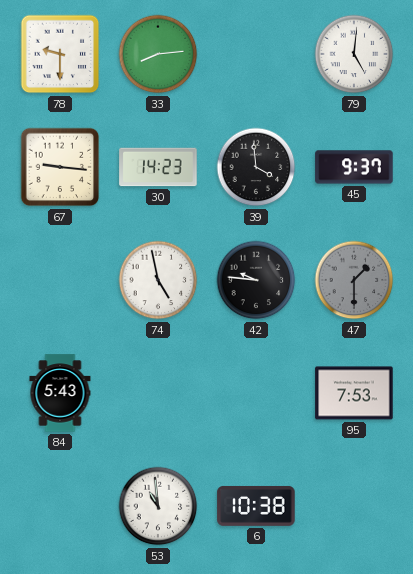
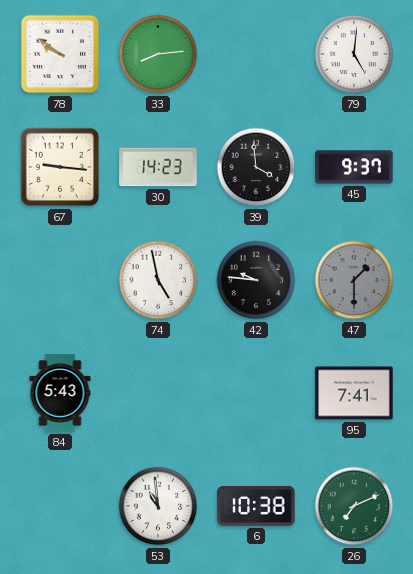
78: 9:30 -> 9:51 (60, 54)
95: 7:53 -> 7:41 (354, 393)
26: none -> 7:11 (354, 506)
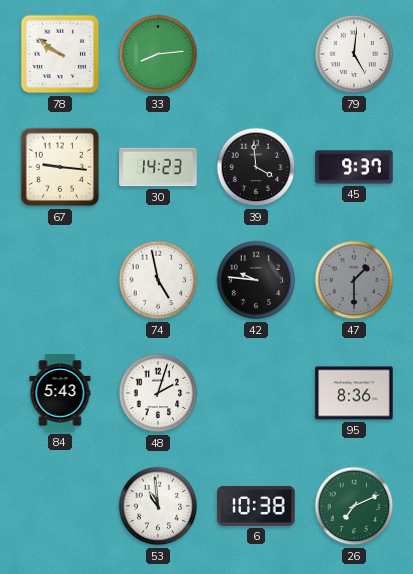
48: none -> 2:03 (158, 393)
95: 7:41 -> 8:36 (354, 393)
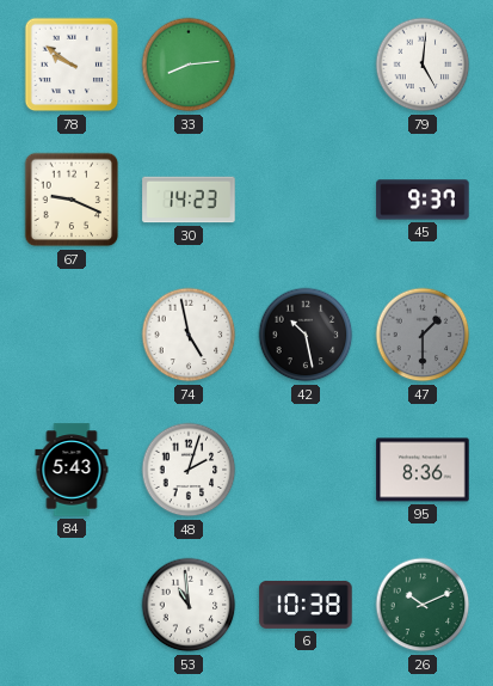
67: 9:16 -> 9:19 (72, 200)
39: 3:59 -> none (256, 167)
42: 9:46 -> 10:28 (306, 335)
26: 7:11 -> 10:11 (423, 605)
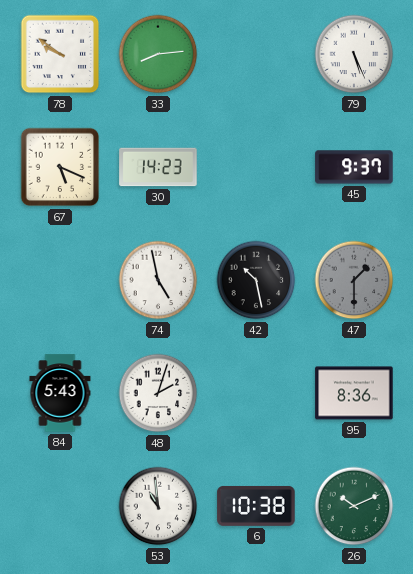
79: 5:01 -> 5:26 (354, 54)
67: 9:19 -> 5:19 (60, 167)
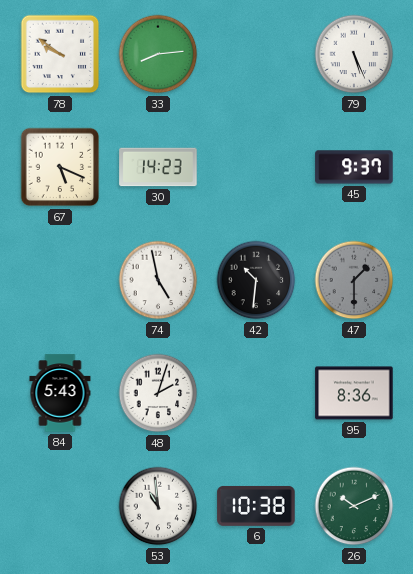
42: 10:28 -> 10:31 (256, 280)
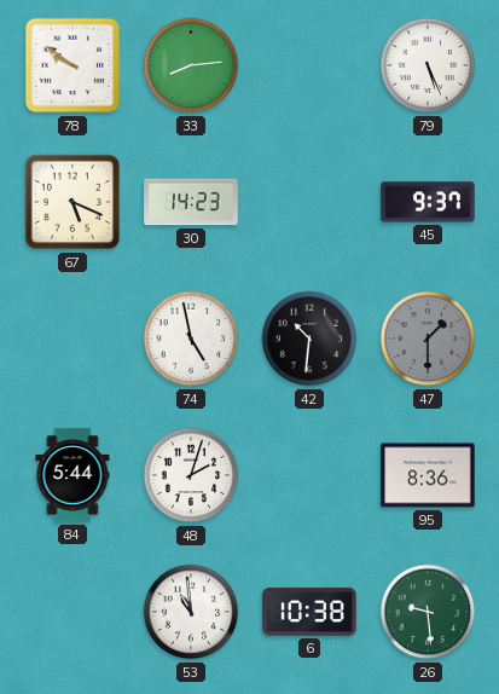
84: 5:43 -> 5:44 (72, 475)
26: 10:11 -> 9:29 (428, 612)
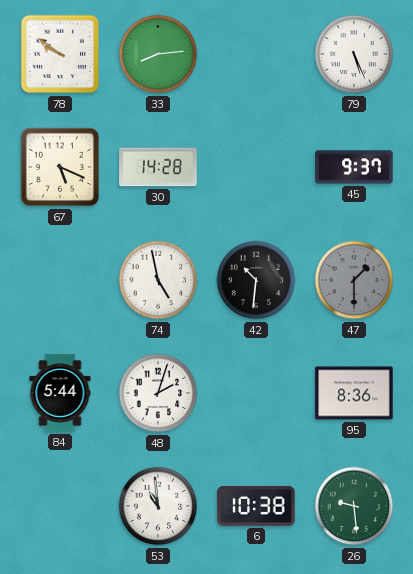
30: 14:23 -> 14:28 (158, 167)
